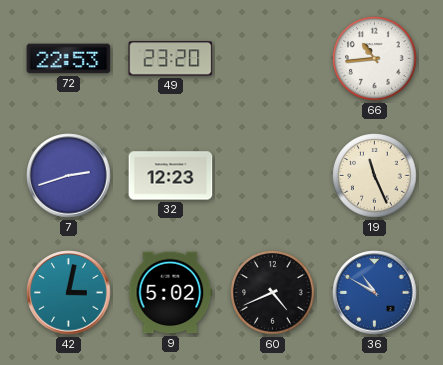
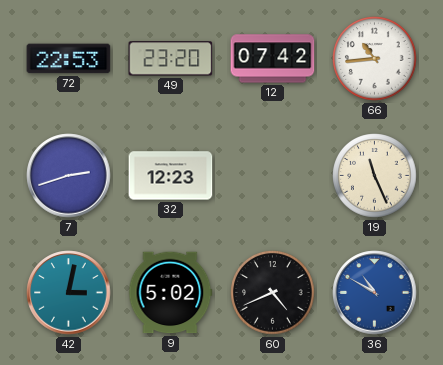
12: none -> 07:42 (273, 59)
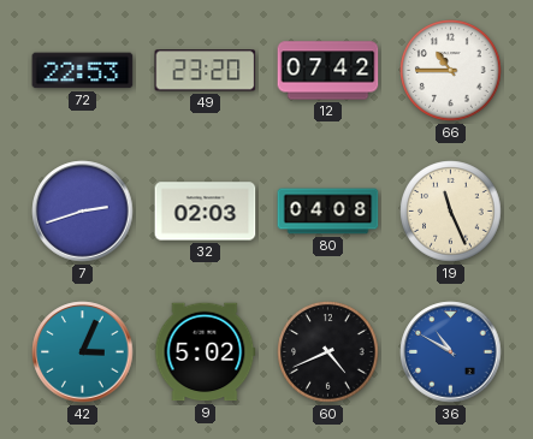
66: 10:44 -> 10:45 (451, 71)
32: 12:23 -> 02:03 (206, 212)
80: none -> 04:08 (328, 212)
42: 3:02 -> 3:04 (83, 352)
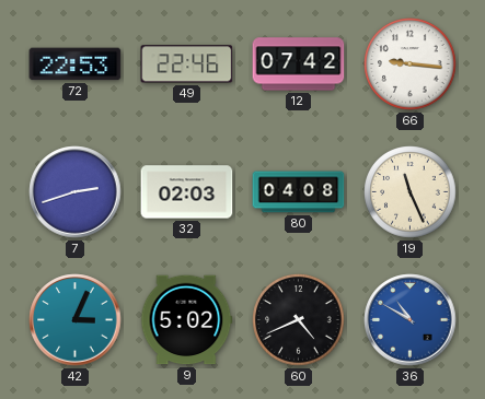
49: 23:20 -> 22:46 (187, 64)
66: 10:45 -> 9:16 (411, 64)
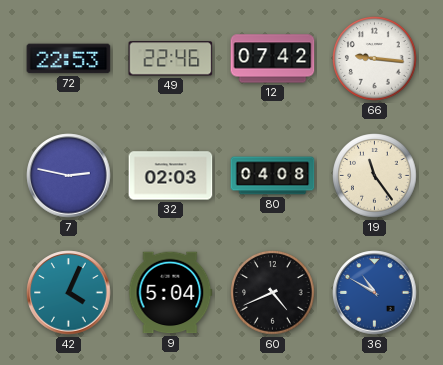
7: 2:42 -> 2:47 (69, 176)
19: 11:26 -> 11:24 (375, 176)
42: 3:04 -> 4:04 (69, 293)
9: 5:02 -> 5:04 (171, 293)
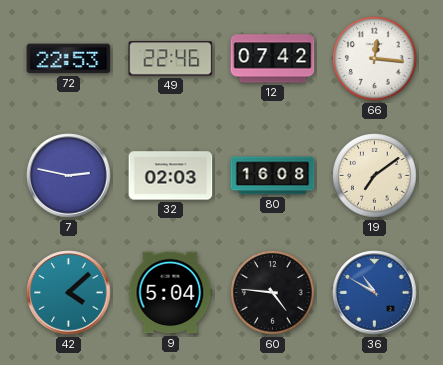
66: 9:16 -> 12:16 (375, 59)
80: 04:08 -> 16:08 (273, 176)
19: 11:24 -> 7:09 (375, 176)
42: 4:04 -> 4:08 (69, 293)
60: 4:41 -> 4:46 (273, 293)
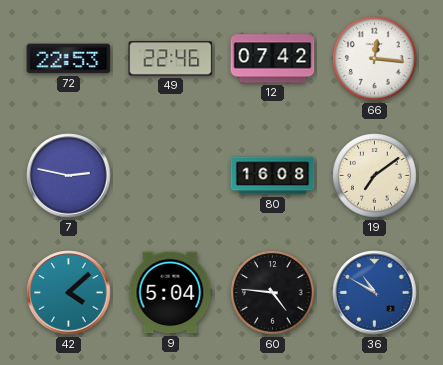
32: 02:03 -> none (171, 176)
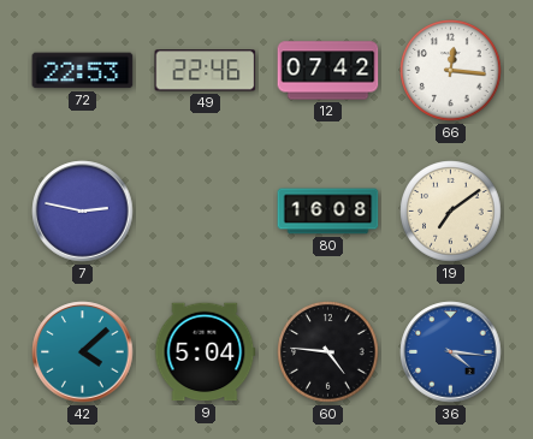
36: 10:50 -> 4:16 (451, 352)
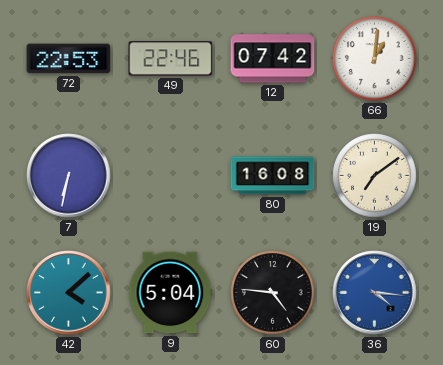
66: 12:16 -> 1:01 (375, 59)
7: 2:47 -> 6:32 (69, 176)
